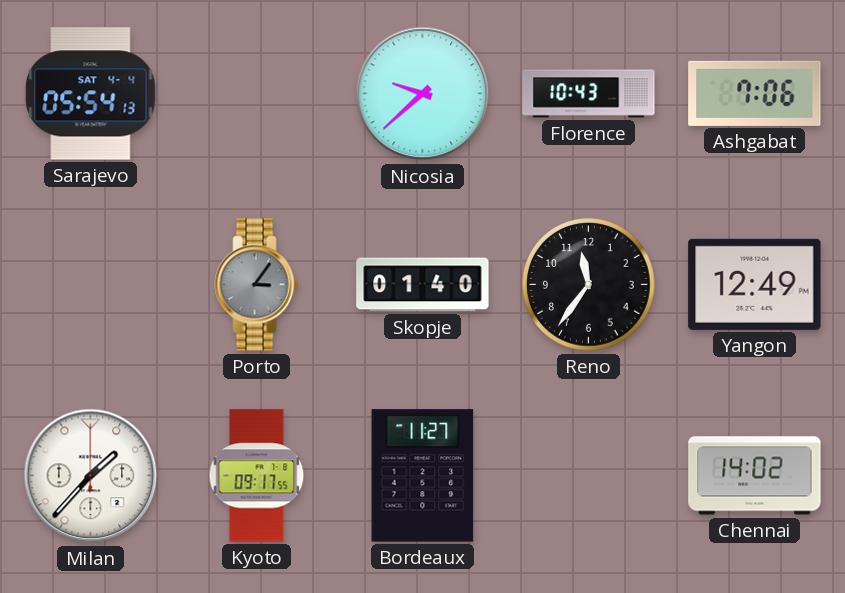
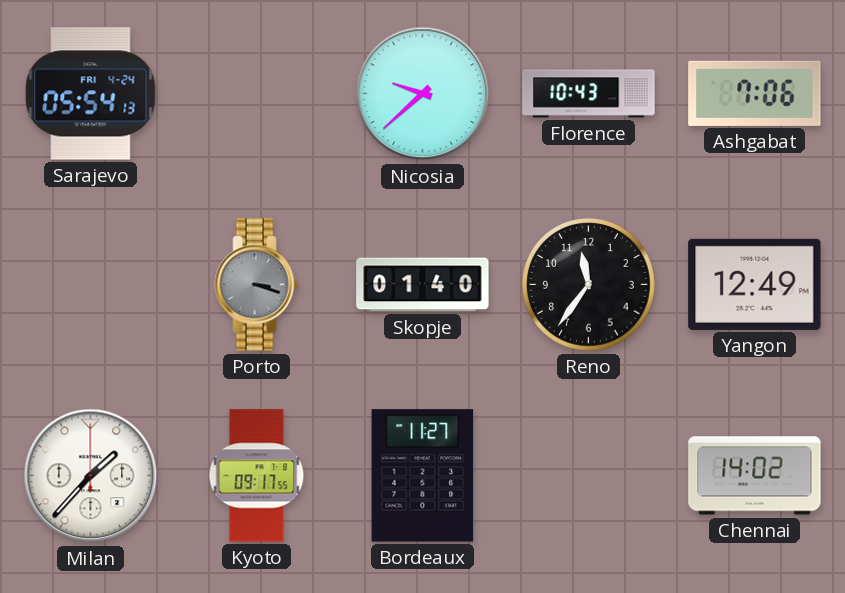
Sarajevo date: SAT 4-4 -> FRI 4-24 (91, 94)
Porto: 3:06 -> 3:18 (257, 285)
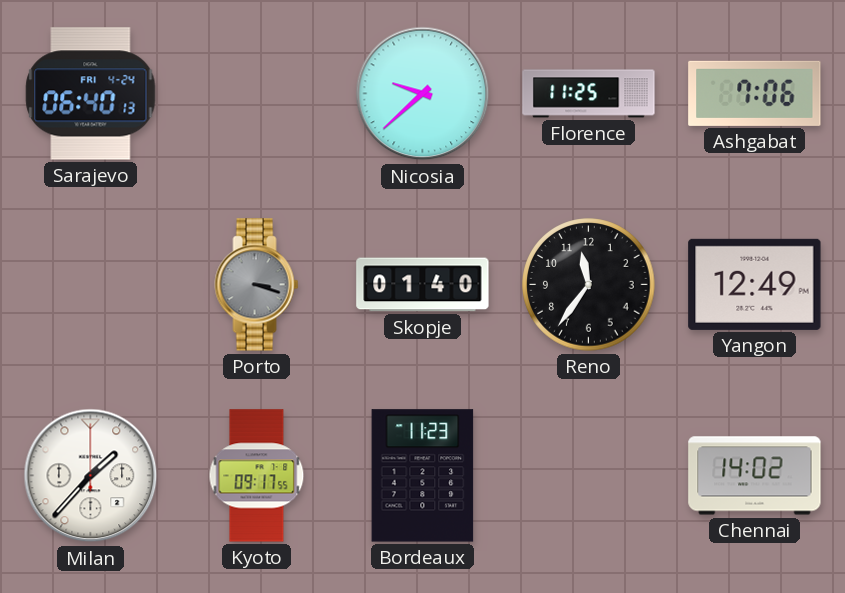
Sarajevo: 05:54 -> 06:40 (91, 94)
Florence: 10:43 -> 11:25 (589, 94)
Bordeaux: 11:27 -> 11:23 (423, 476)
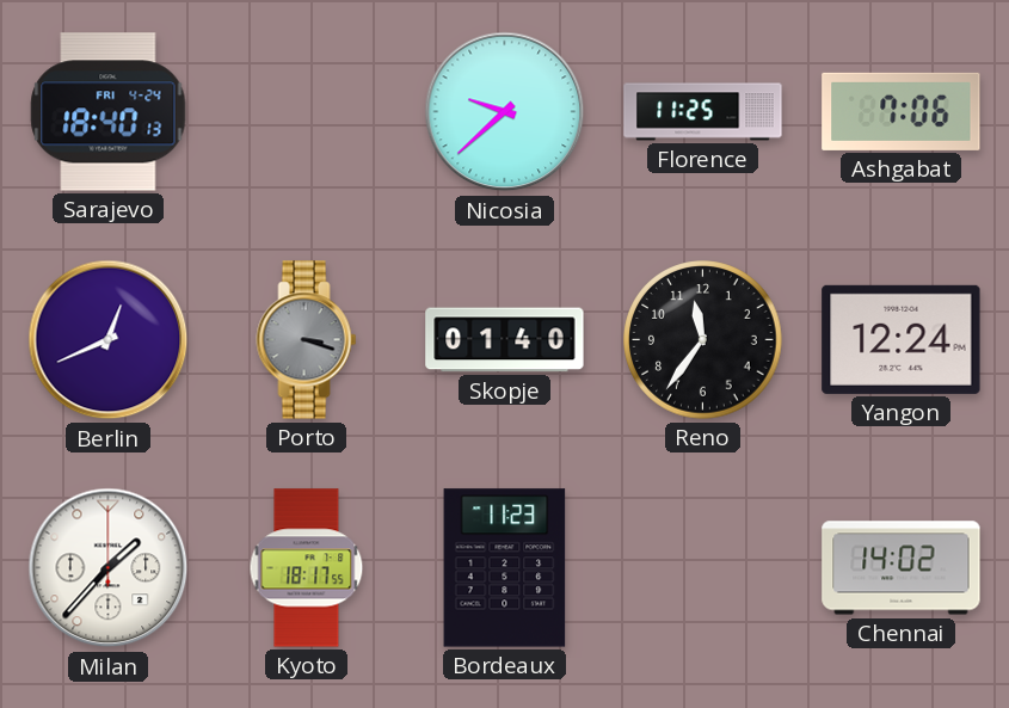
Sarajevo: 06:40 -> 18:40 (109, 112)
Berlin: none -> 12:41 (109, 340)
Yangon: 12:49 -> 12:24 (902, 339)
Kyoto: 09:17 -> 18:17 (307, 568)
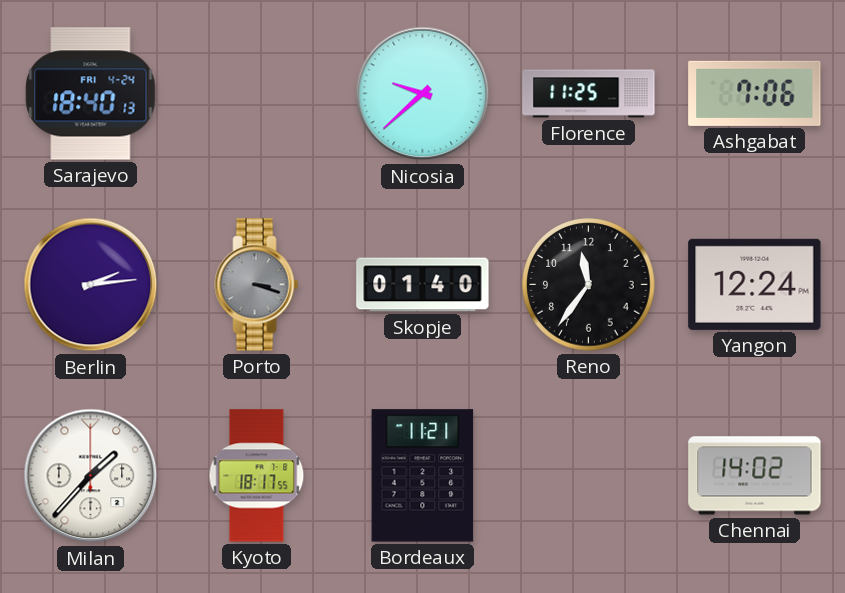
Berlin: 12:41 -> 2:14 (91, 285)
Bordeaux: 11:23 -> 11:21 (423, 476)
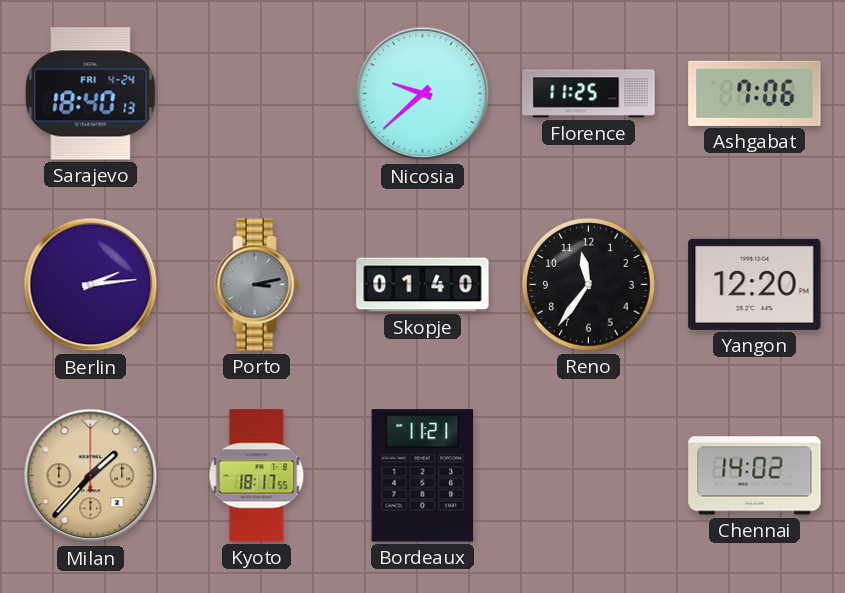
Porto: 3:18 -> 3:13 (257, 285)
Yangon: 12:24 -> 12:20 (755, 284)
Milan dial: white -> champagne (91, 476)
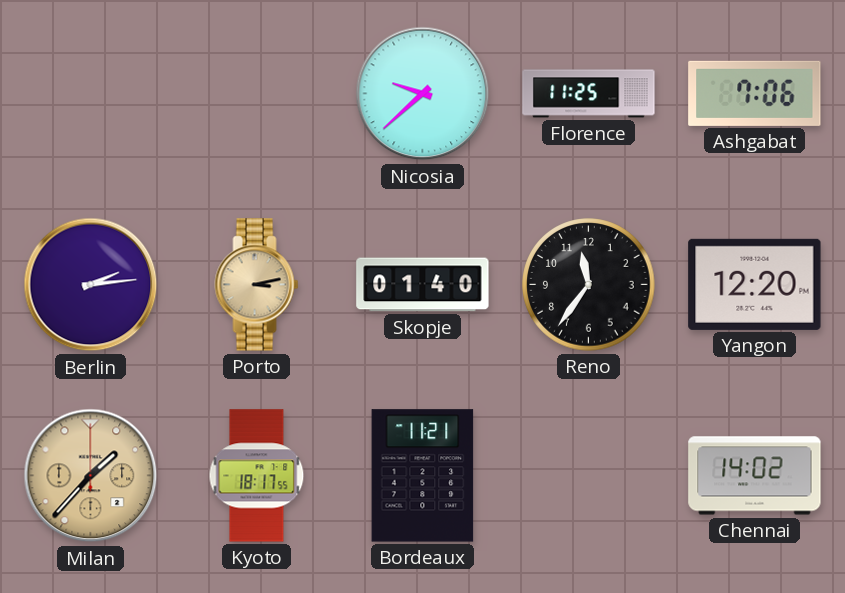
Sarajevo: 18:40 -> none (91, 94)
Porto dial: grey -> champagne (257, 285)
